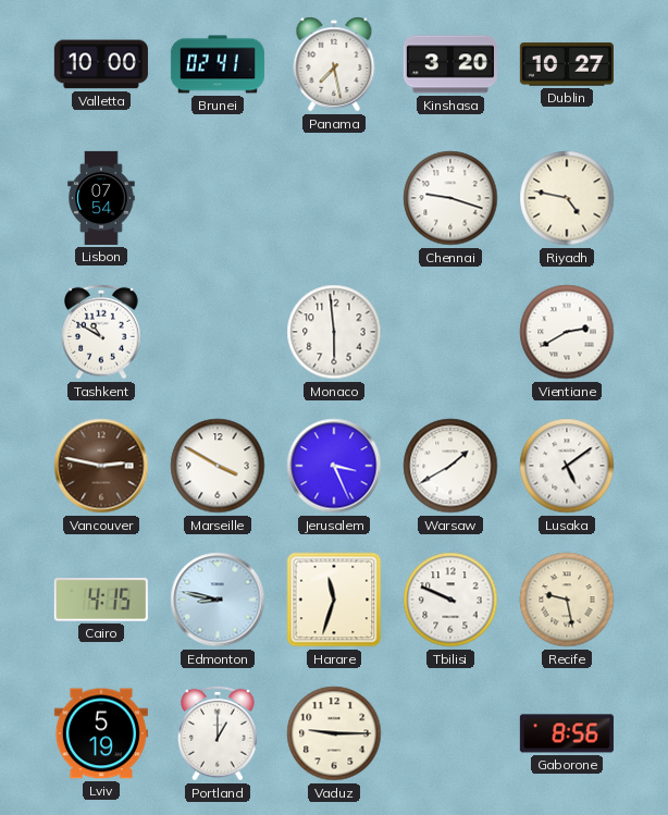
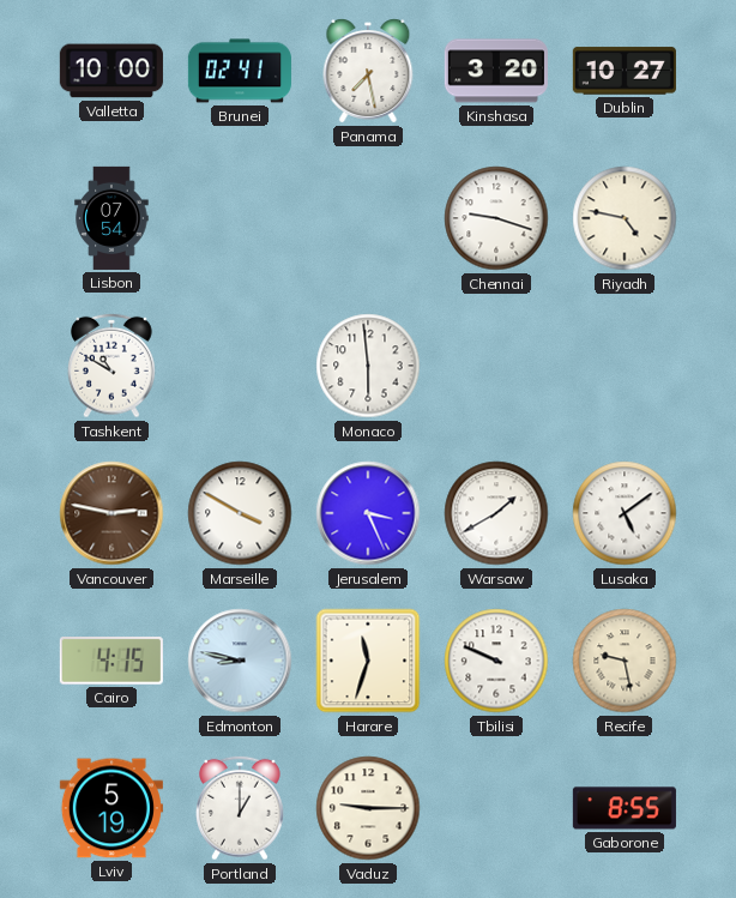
Vientiane: 2:40 -> none (567, 332)
Gaborone: 8:56 -> 8:55 (625, 808)
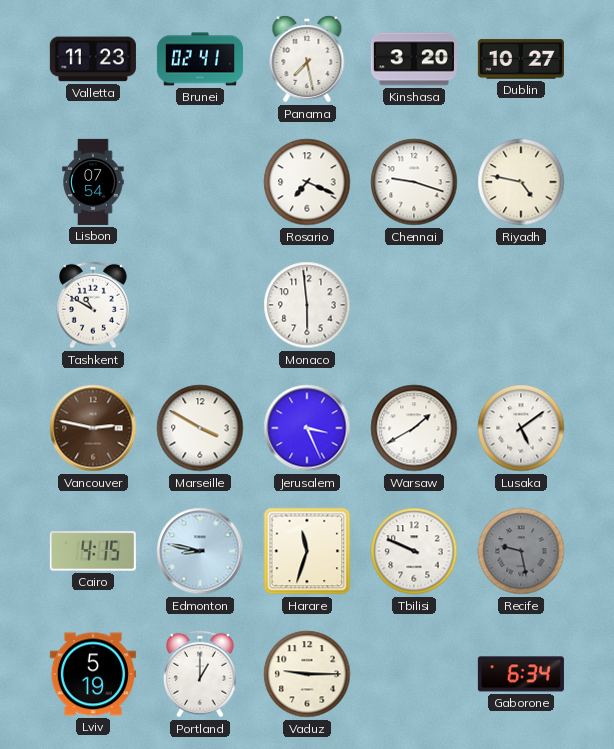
Valletta: 10:00 -> 11:23 (93, 59)
Rosario: none -> 7:19 (307, 182)
Recife dial: cream -> grey (521, 551)
Gaborone: 8:55 -> 6:34 (521, 674)
